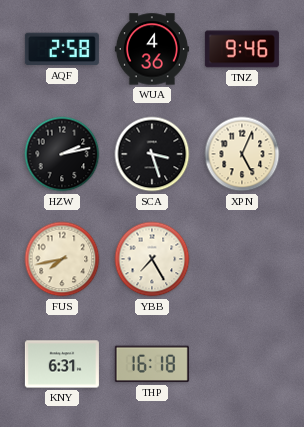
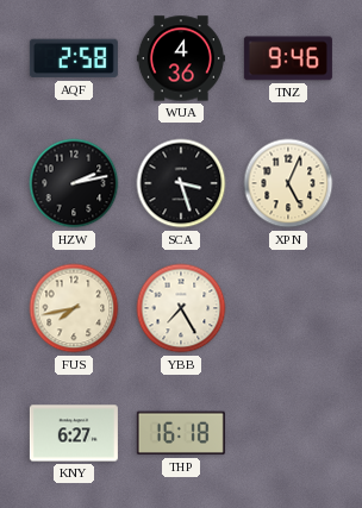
KNY: 6:31 -> 6:27 (74, 433)
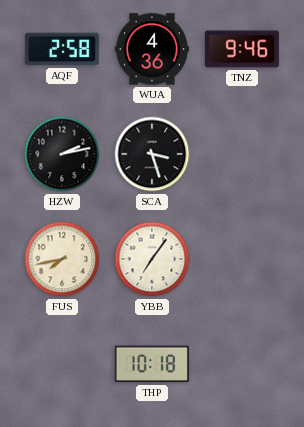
XPN: 5:04 -> none (288, 183)
YBB: 7:25 -> 7:06 (152, 259)
KNY: 6:27 -> none (74, 433)
THP: 16:18 -> 10:18 (152, 364)
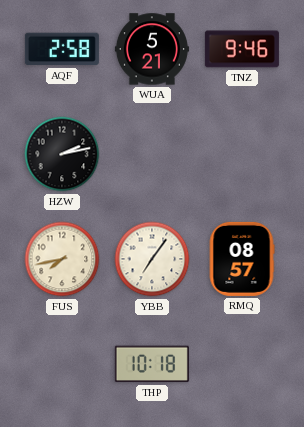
WUA: 4:36 -> 5:21 (152, 49)
SCA: 3:27 -> none (152, 154)
RMQ: none -> 08:57 (242, 259)
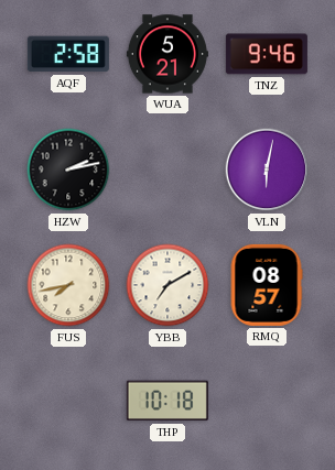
VLN: none -> 6:02 (267, 170)
YBB: 7:06 -> 7:10 (167, 285)
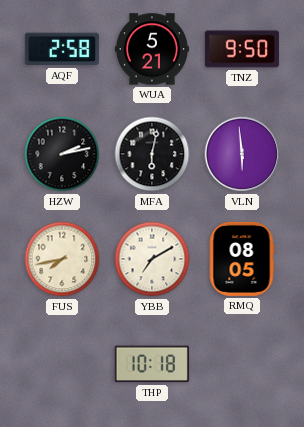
TNZ: 9:46 -> 9:50 (242, 49)
MFA: none -> 6:02 (152, 154)
VLN: 6:02 -> 5:59 (242, 154)
RMQ: 08:57 -> 08:05 (242, 259)
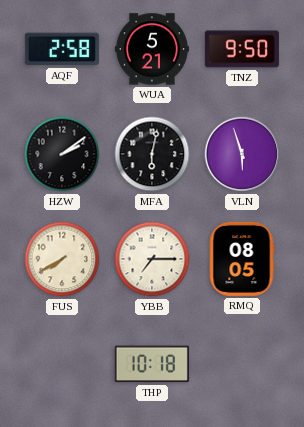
HZW: 2:13 -> 2:09 (62, 154)
VLN: 5:59 -> 5:57 (242, 154)
FUS: 7:43 -> 7:40 (62, 259)
YBB: 7:10 -> 7:15 (152, 259)
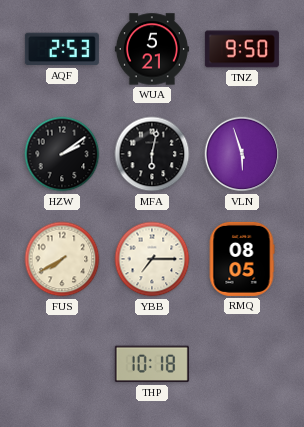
AQF: 2:58 -> 2:53 (62, 49)
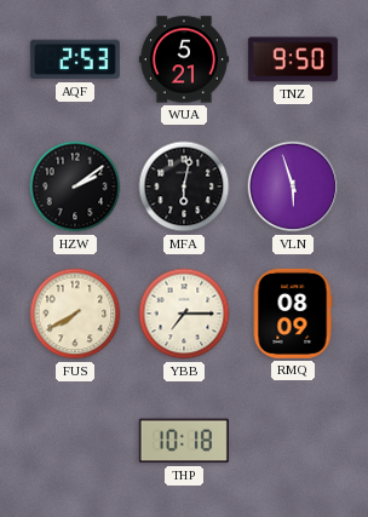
RMQ: 08:05 -> 08:09 (293, 314)
